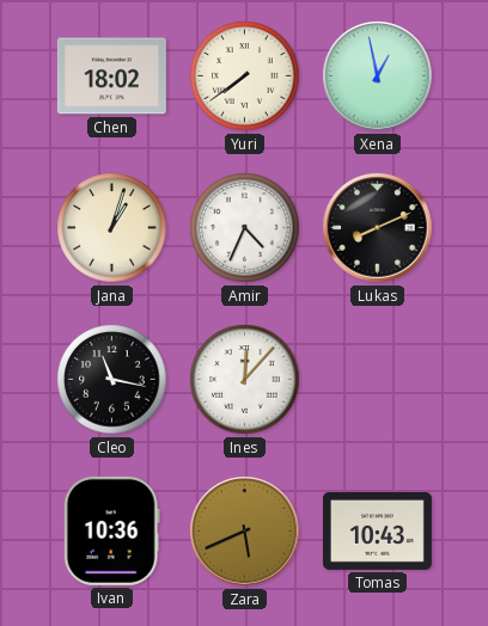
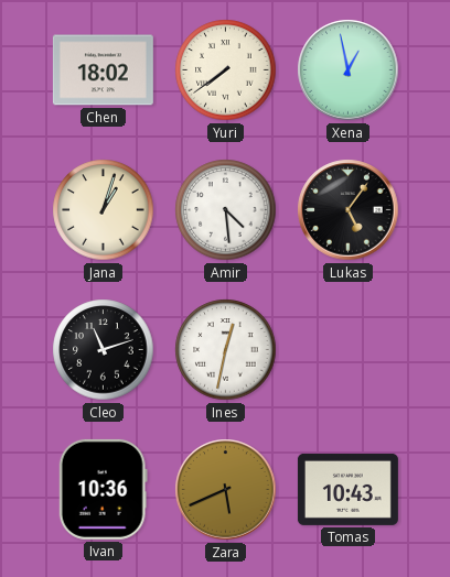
Amir: 4:34 -> 4:29 (226, 210)
Lukas: 8:11 -> 5:06 (349, 210)
Cleo: 11:17 -> 11:12 (104, 350)
Ines: 12:07 -> 12:32 (226, 350)
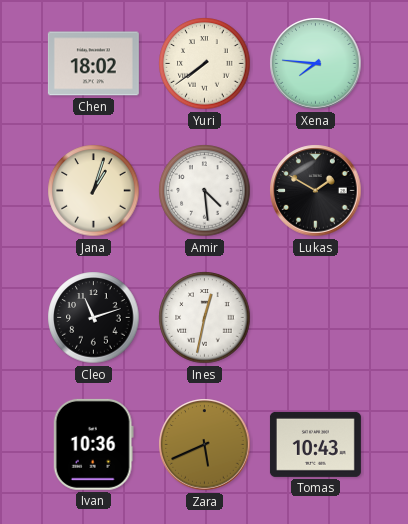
Xena: 12:58 -> 7:46 (316, 64)
Lukas: 5:06 -> 1:50 (316, 191)
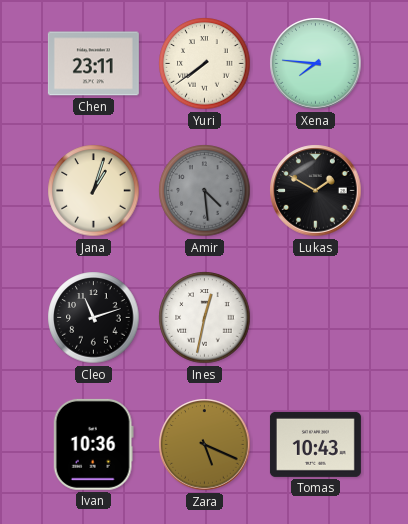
Chen: 18:02 -> 23:11 (93, 64)
Amir dial: white -> grey (205, 191)
Zara: 5:41 -> 5:19 (205, 445)
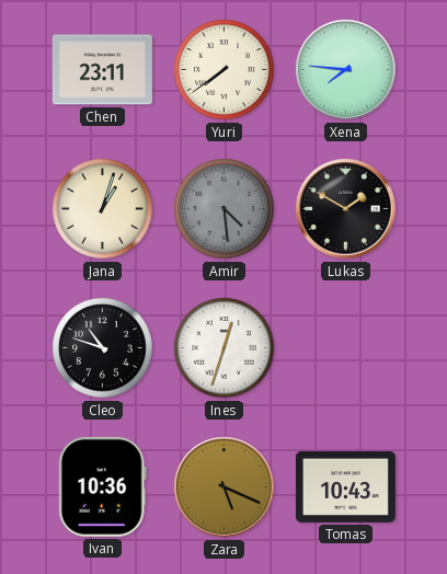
Cleo: 11:12 -> 10:48 (103, 348)
Ines: 12:32 -> 12:33 (225, 348)
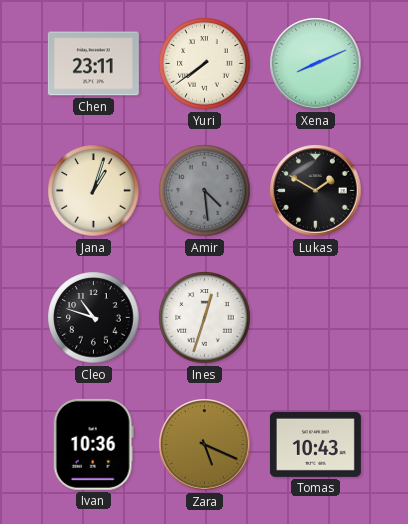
Xena: 7:46 -> 8:11 (316, 64)
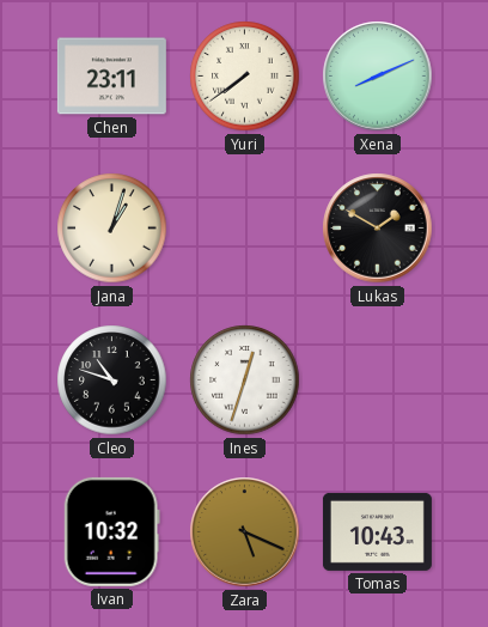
Amir: 4:29 -> none (205, 191)
Ivan: 10:36 -> 10:32 (111, 531)
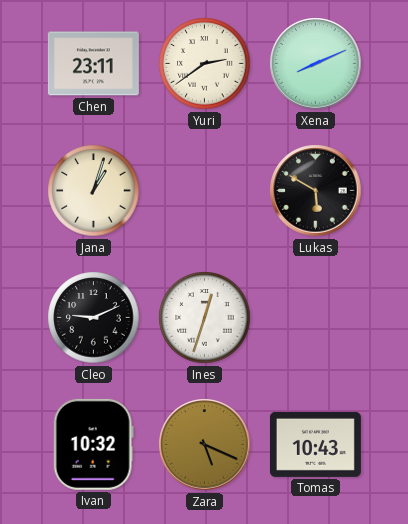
Yuri: 7:39 -> 2:39 (205, 64)
Lukas: 1:50 -> 5:50 (316, 191)
Cleo: 10:48 -> 9:11 (94, 318)
